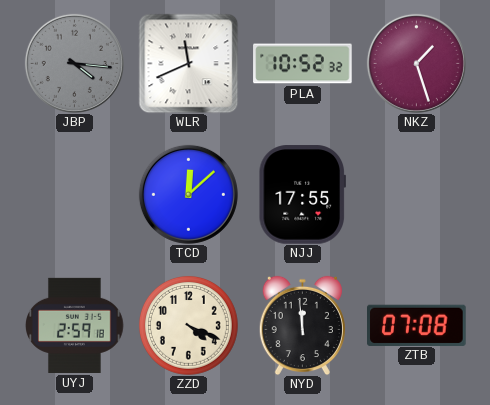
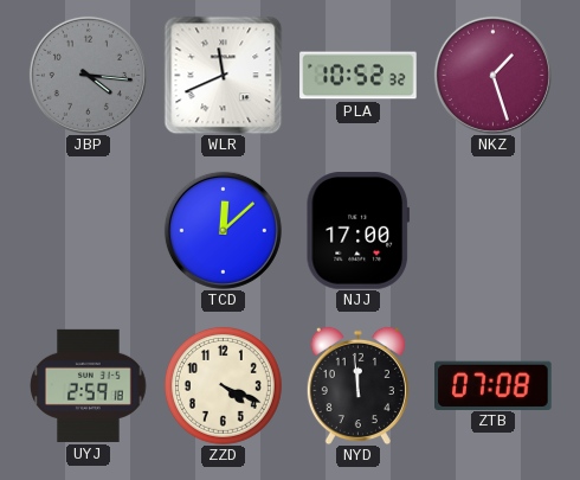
NJJ: 17:55 -> 17:00 (357, 231)
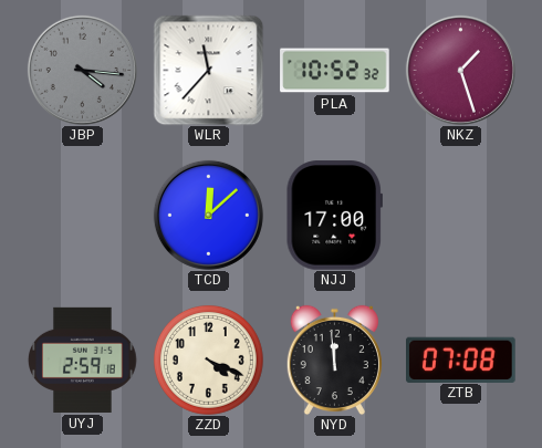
WLR: 11:41 -> 11:37 (208, 70)
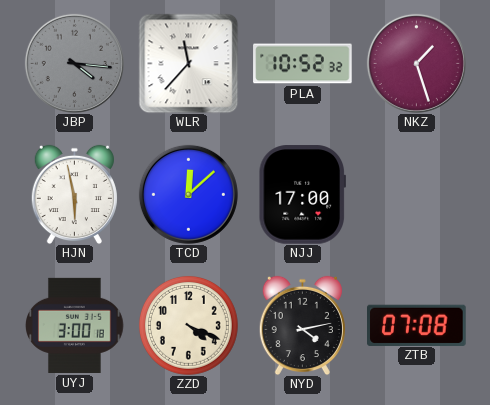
HJN: none -> 5:58 (74, 194)
UYJ: 2:59 -> 3:00 (75, 325)
NYD: 11:59 -> 4:13 (302, 325)
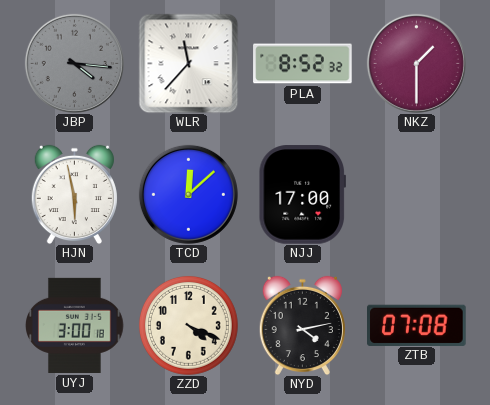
PLA: 10:52 -> 8:52 (303, 64)
NKZ: 1:27 -> 1:30 (416, 63)
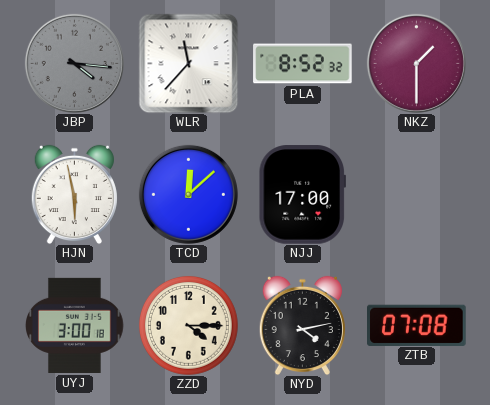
ZZD: 4:19 -> 4:15 (188, 325)
